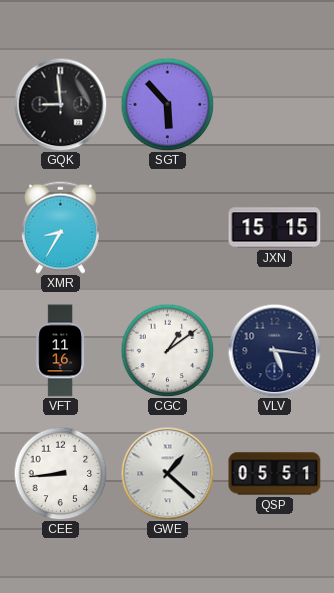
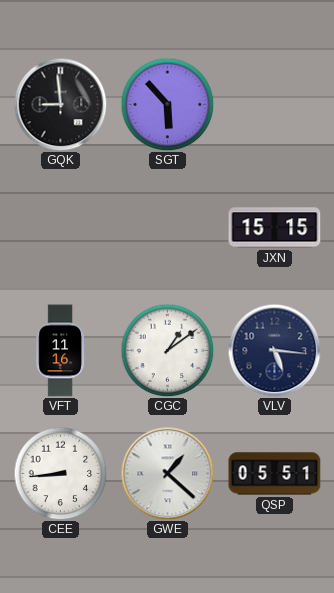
XMR: 8:35 -> none (60, 227)
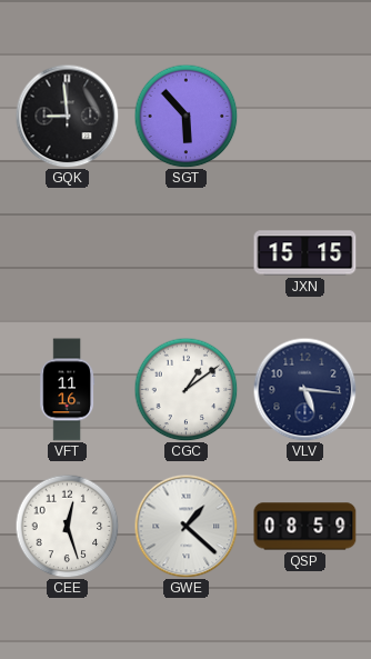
CEE: 8:44 -> 12:27 (67, 526)
QSP: 05:51 -> 08:59 (305, 527)
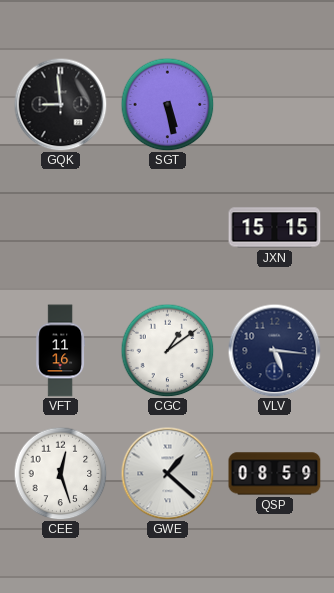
SGT: 5:53 -> 5:28 (167, 104)
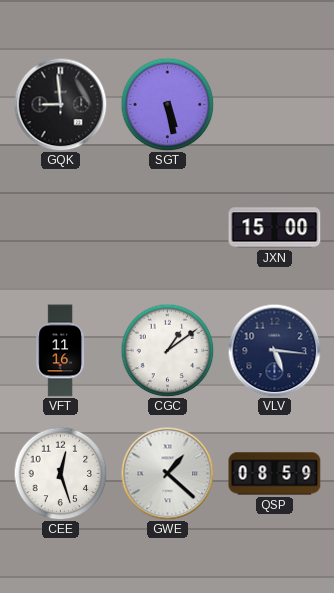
JXN: 15:15 -> 15:00 (275, 228)
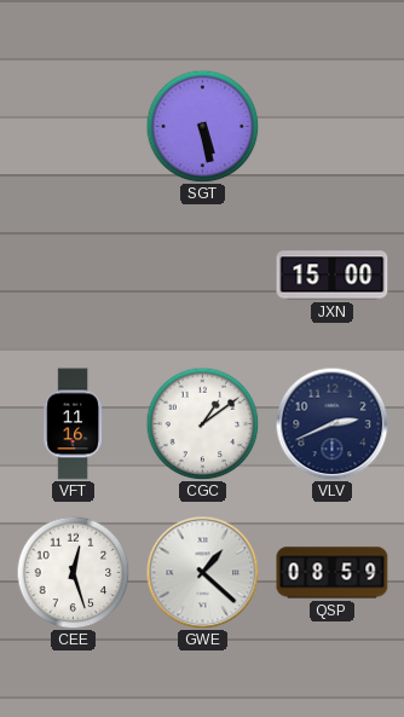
GQK: 8:59 -> none (60, 104)
VLV: 5:16 -> 2:41 (331, 423)
